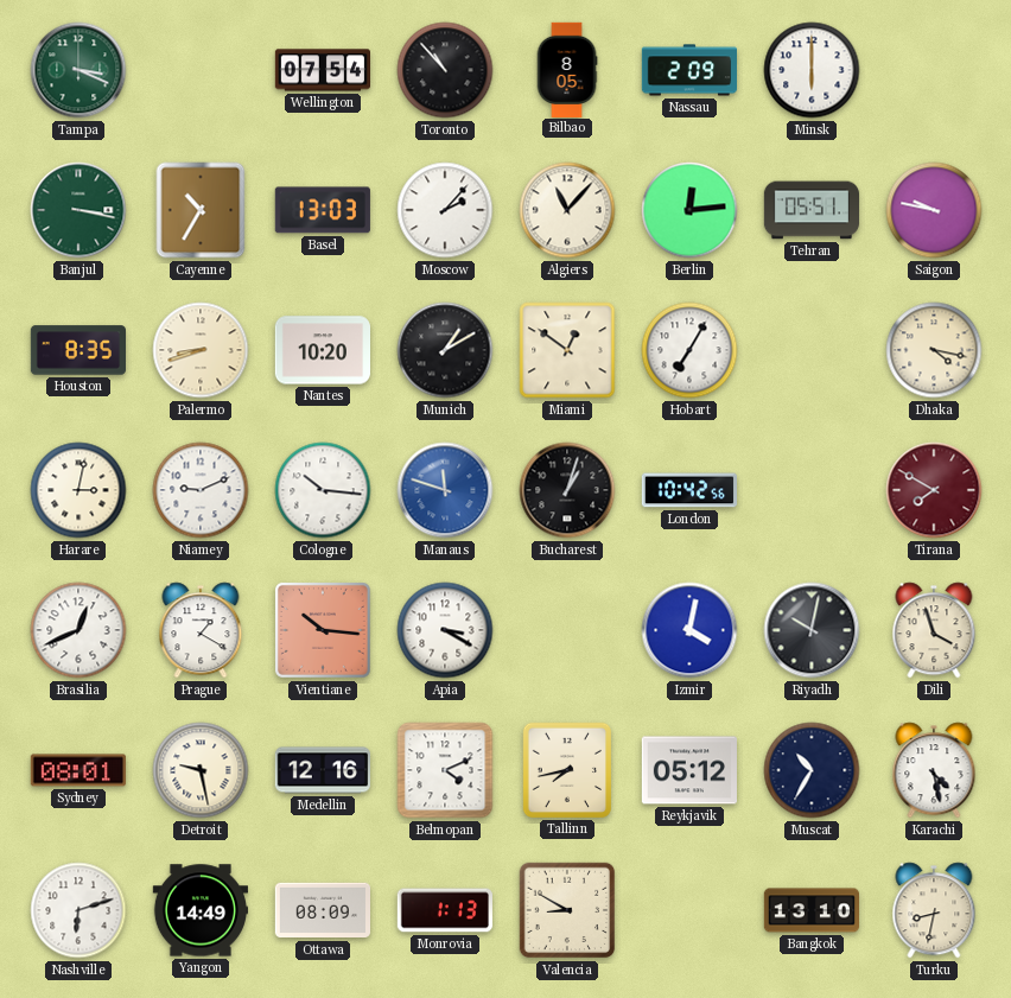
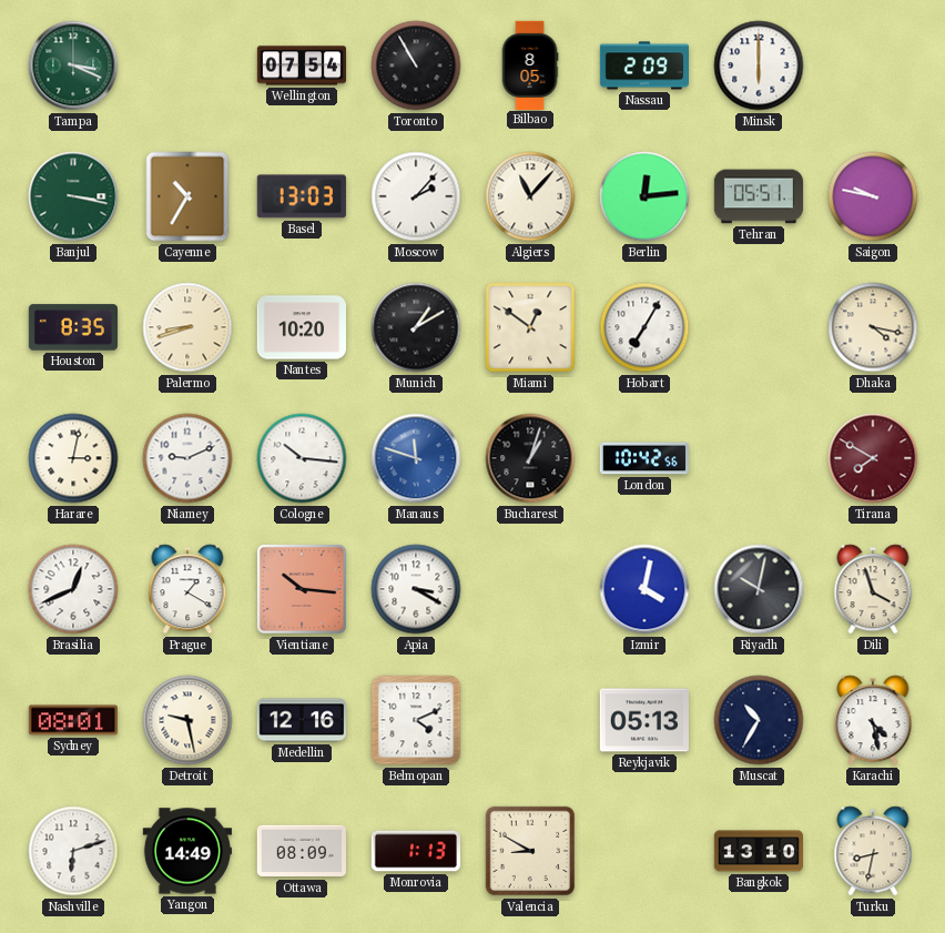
Toronto: 10:53 -> 10:55 (416, 65)
Tallinn: 7:43 -> none (567, 769)
Reykjavik: 05:12 -> 05:13 (643, 720)
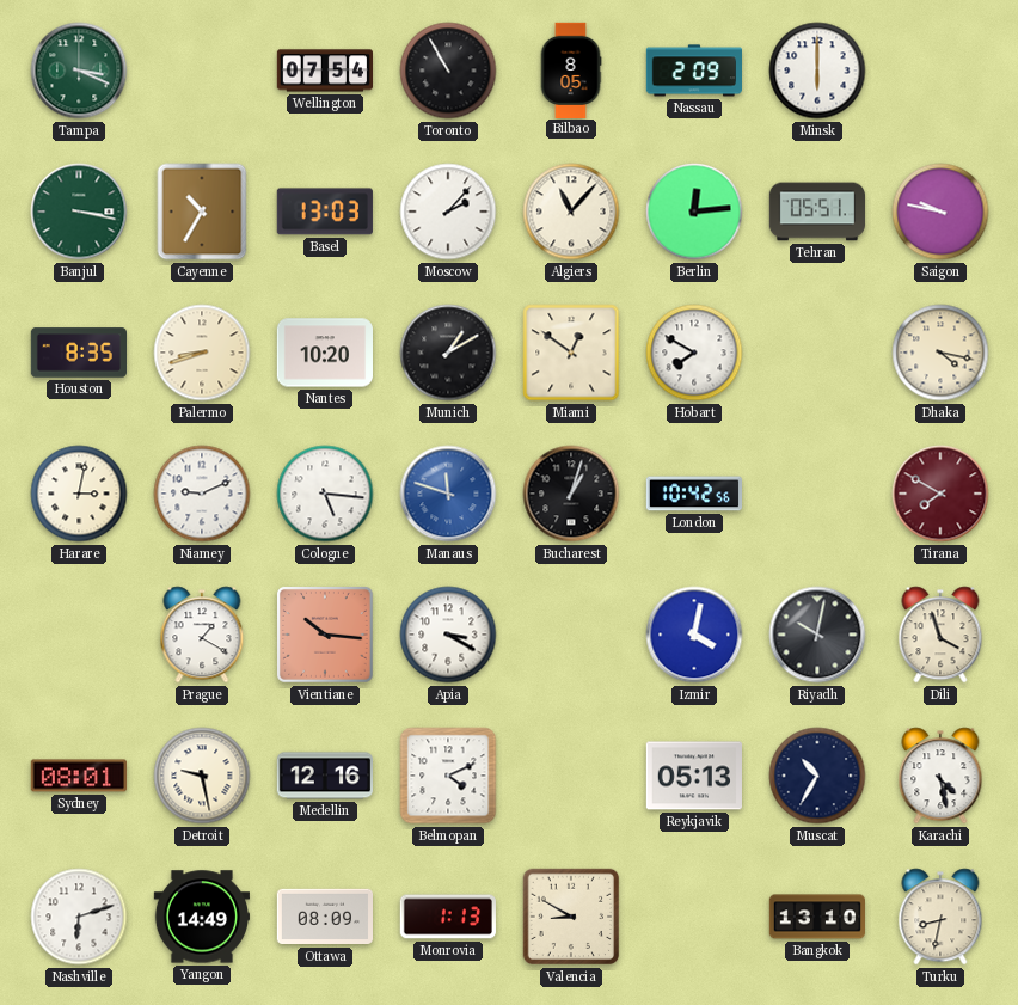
Hobart: 7:05 -> 7:50 (694, 353)
Cologne: 10:16 -> 5:16 (325, 494)
Brasilia: 12:41 -> none (73, 589)
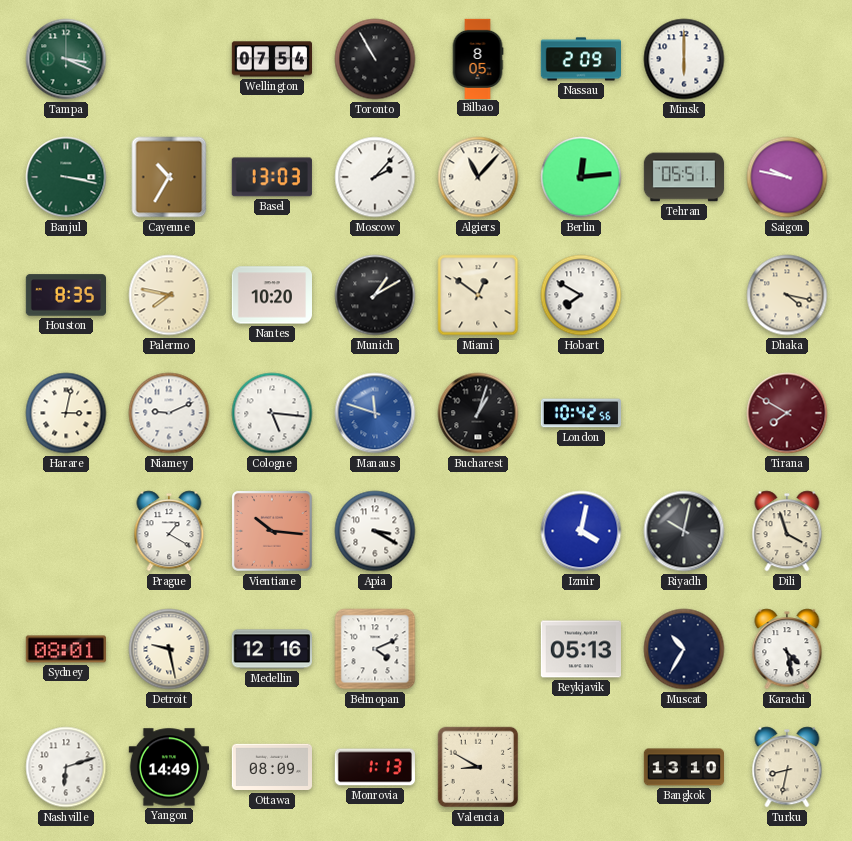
Palermo: 8:42 -> 7:47 (169, 295)
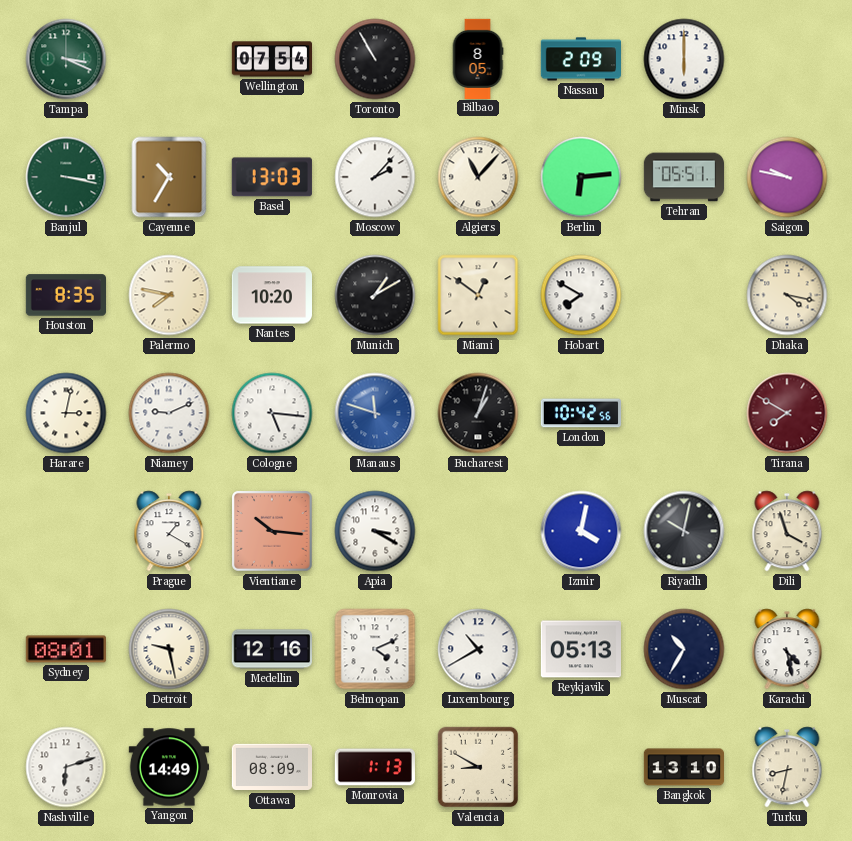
Berlin: 12:14 -> 6:14 (581, 177)
Luxembourg: none -> 10:40 (478, 649)
